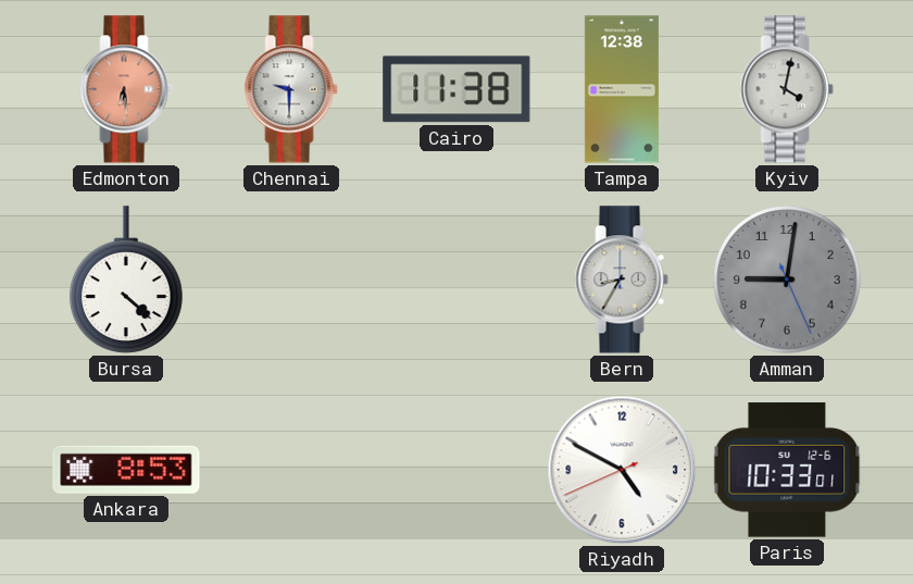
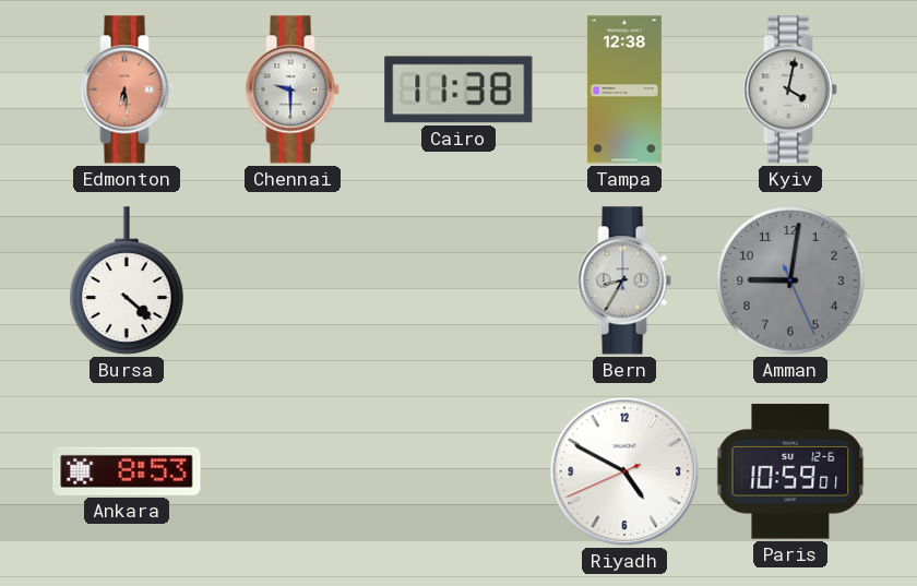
Paris: 10:33 -> 10:59 (790, 471)
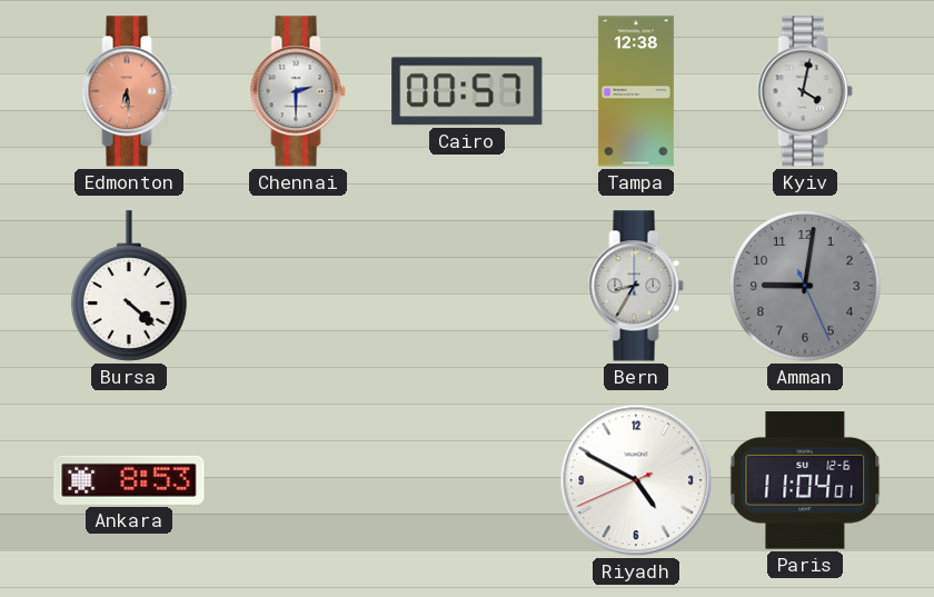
Chennai: 9:30 -> 2:30 (298, 91)
Cairo: 11:38 -> 00:57 (467, 91)
Paris: 10:59 -> 11:04 (805, 480)
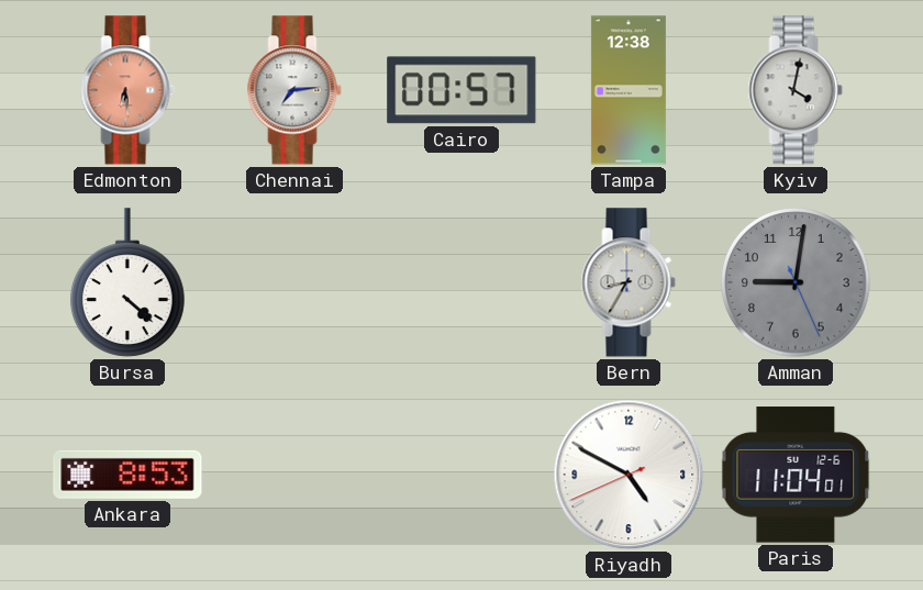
Chennai: 2:30 -> 7:14 (294, 90)
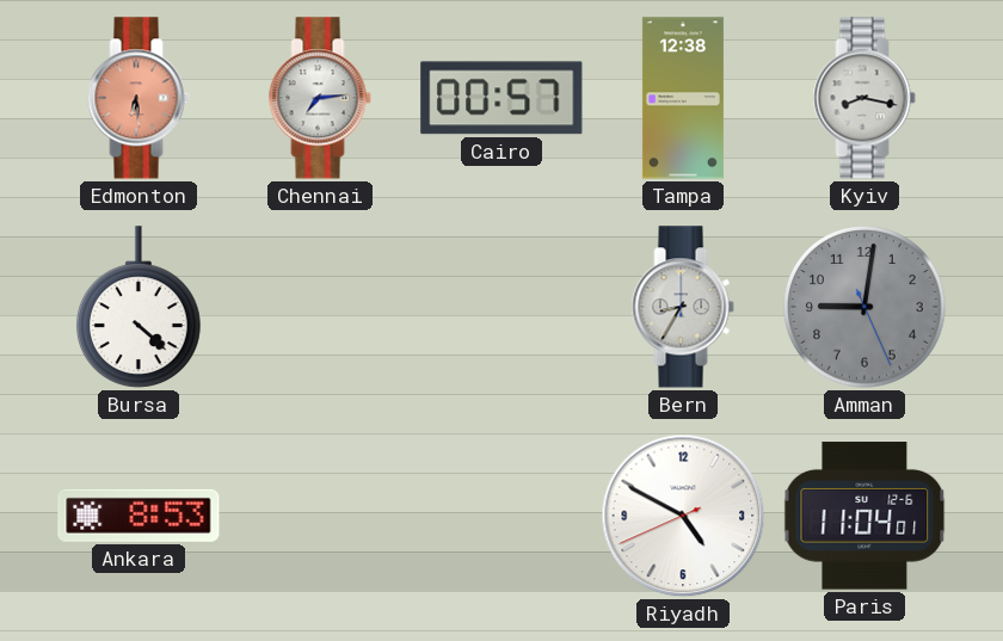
Kyiv: 4:02 -> 8:17 (864, 98)
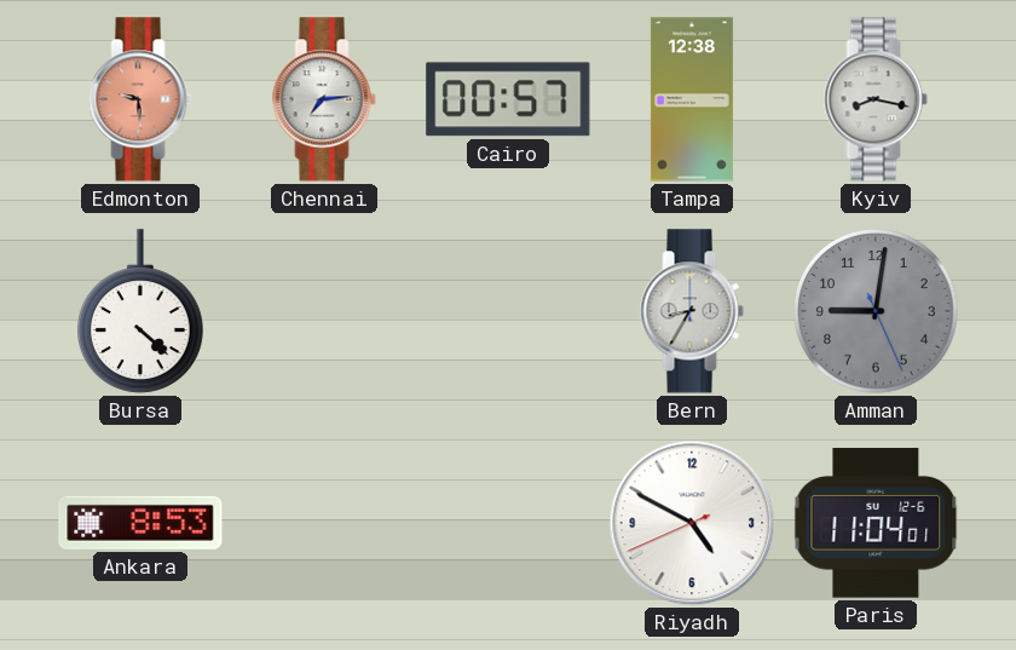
Edmonton: 6:29 -> 9:29 (140, 99)
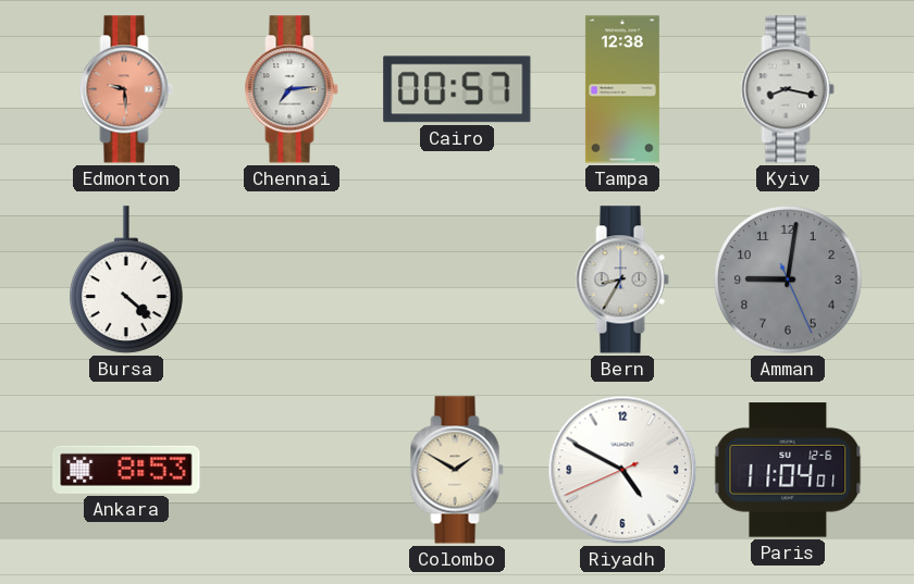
Colombo: none -> 1:50 (457, 470)
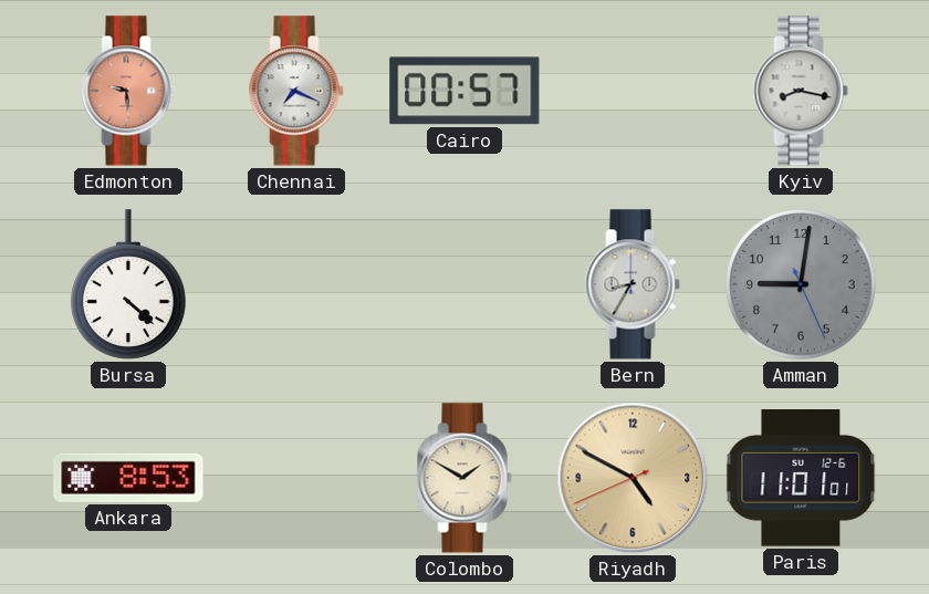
Chennai: 7:14 -> 7:19 (296, 91)
Tampa: 12:38 -> none (622, 89)
Riyadh dial: white -> champagne (633, 478)
Paris: 11:04 -> 11:01 (801, 478)
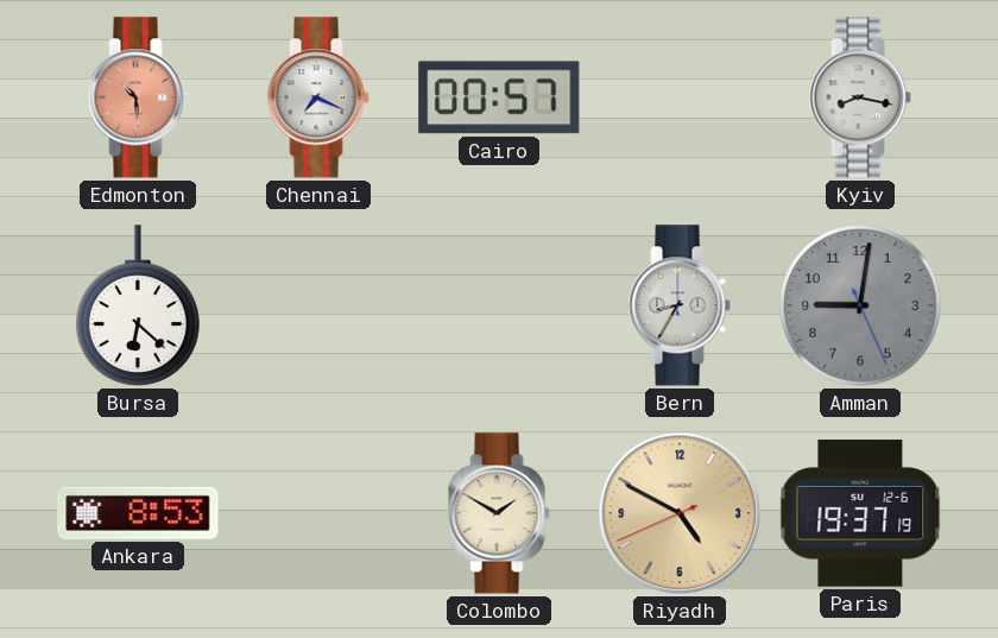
Edmonton: 9:29 -> 10:29 (138, 97)
Bursa: 4:22 -> 6:22 (139, 305)
Paris: 11:01 -> 19:37 (860, 513)
